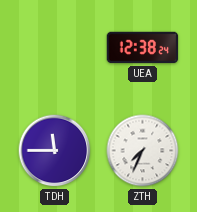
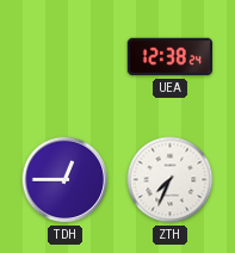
TDH: 11:45 -> 12:45 (66, 180)
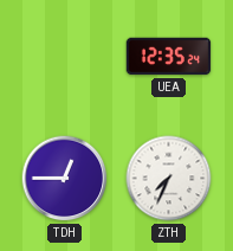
UEA: 12:38 -> 12:35 (169, 57)
